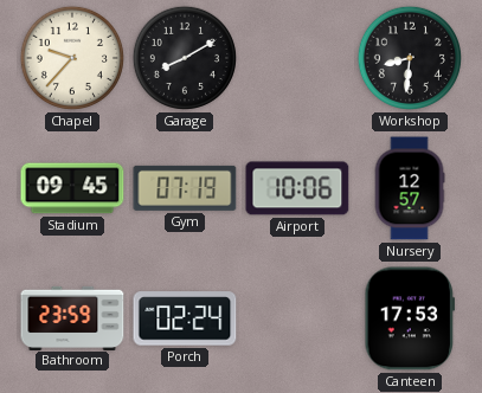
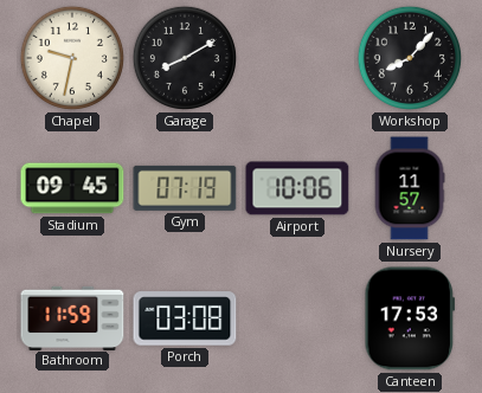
Chapel: 9:37 -> 9:32 (72, 58)
Workshop: 8:31 -> 8:07 (410, 58)
Nursery: 12:57 -> 11:57 (410, 188)
Bathroom: 23:59 -> 11:59 (72, 317)
Porch: 02:24 -> 03:08 (185, 318)
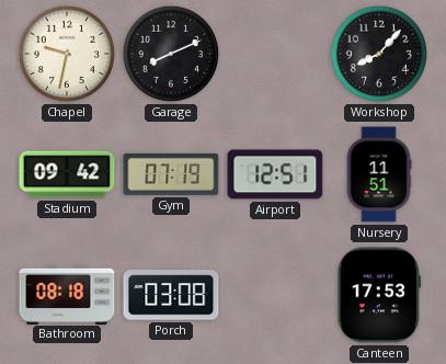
Garage: 8:10 -> 8:11 (171, 54)
Stadium: 09:45 -> 09:42 (67, 174)
Airport: 10:06 -> 12:51 (275, 174)
Nursery: 11:57 -> 11:51 (379, 174)
Bathroom: 11:59 -> 08:18 (67, 294)
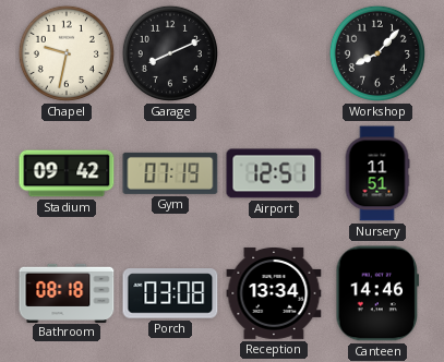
Reception: none -> 13:34 (274, 293)
Canteen: 17:53 -> 14:46 (377, 293)
